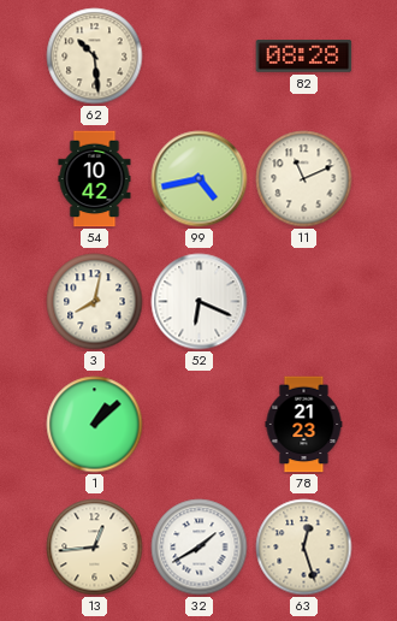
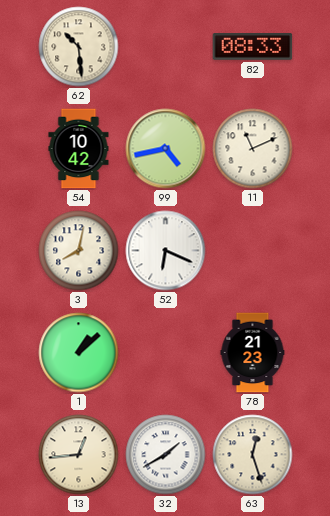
82: 08:28 -> 08:33 (253, 47)
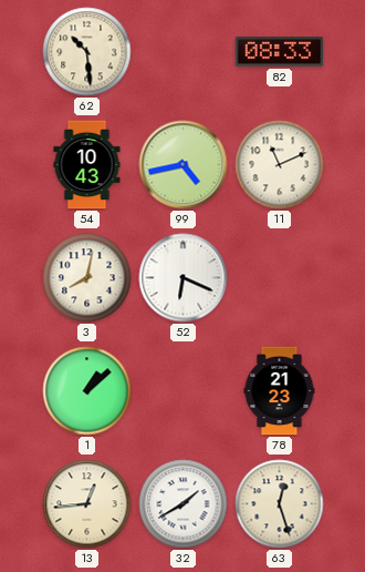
54: 10:42 -> 10:43 (87, 165)
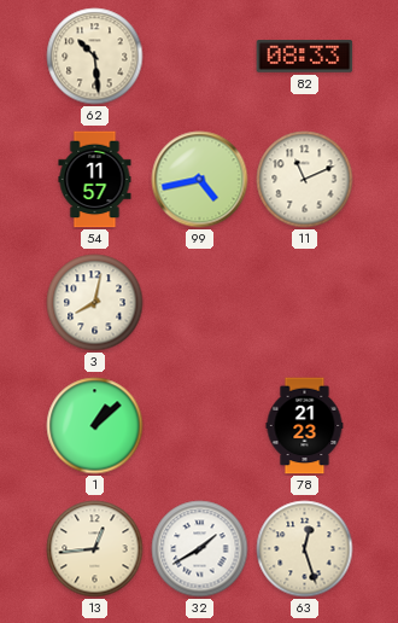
54: 10:43 -> 11:57 (95, 180)
52: 6:19 -> none (184, 278)
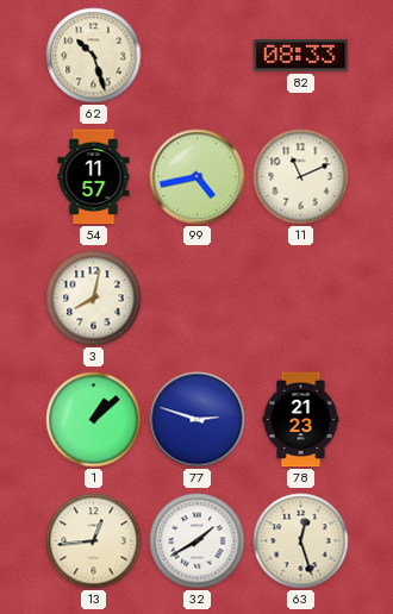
62: 10:29 -> 10:27 (94, 56)
77: none -> 2:48 (198, 420)
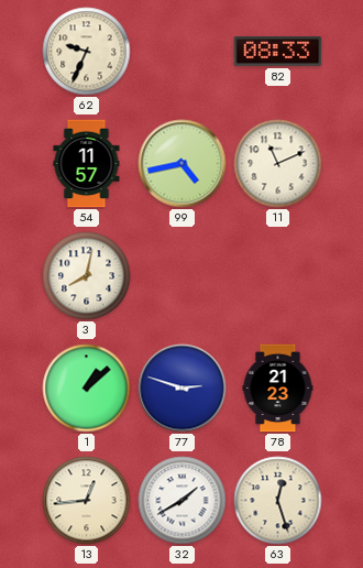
62: 10:27 -> 9:34 (87, 52)
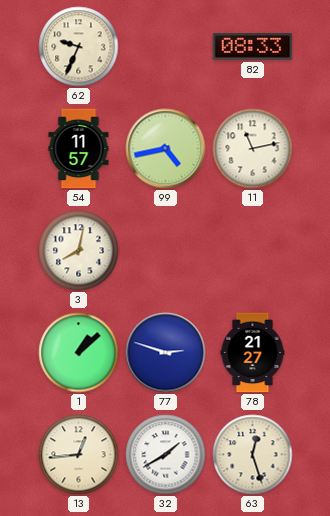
11: 11:11 -> 11:13 (253, 149)
78: 21:23 -> 21:27 (253, 353)
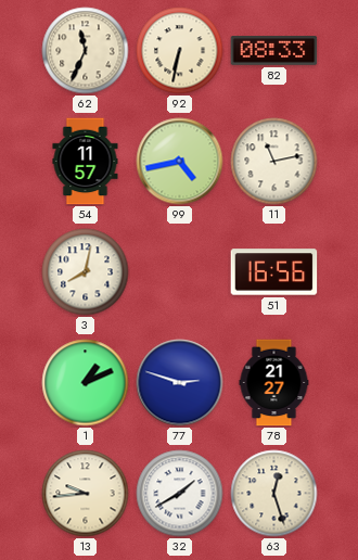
62: 9:34 -> 11:34 (86, 51)
92: none -> 6:32 (180, 51)
51: none -> 16:56 (274, 272)
1: 1:08 -> 1:11 (86, 383)
13: 12:44 -> 9:44 (86, 494)
